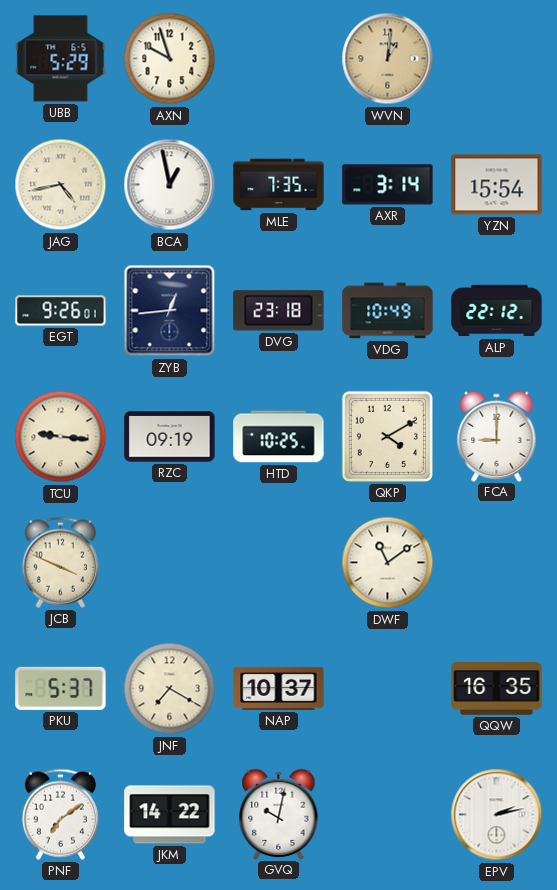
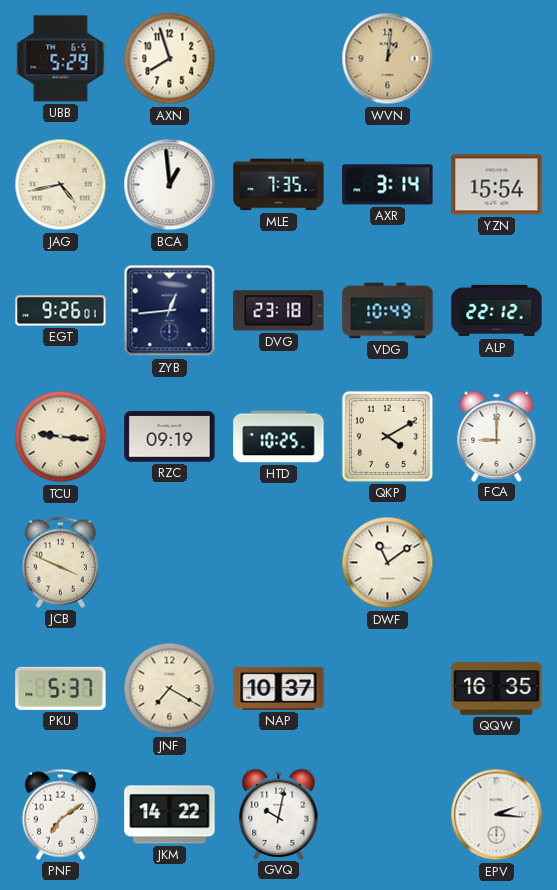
AXN: 9:57 -> 7:57 (170, 59)
BCA: 12:58 -> 12:59 (170, 185)
EPV: 2:13 -> 2:16 (497, 815)
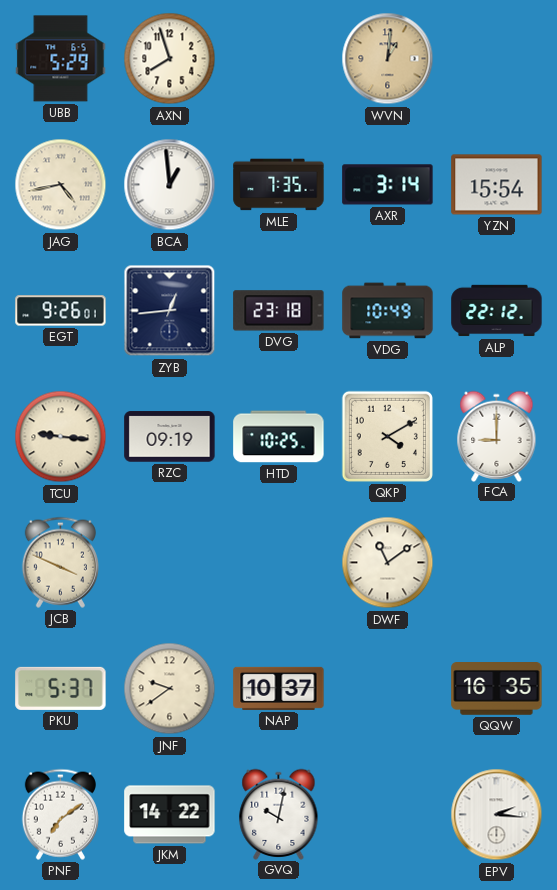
JNF: 7:20 -> 9:39 (170, 689)
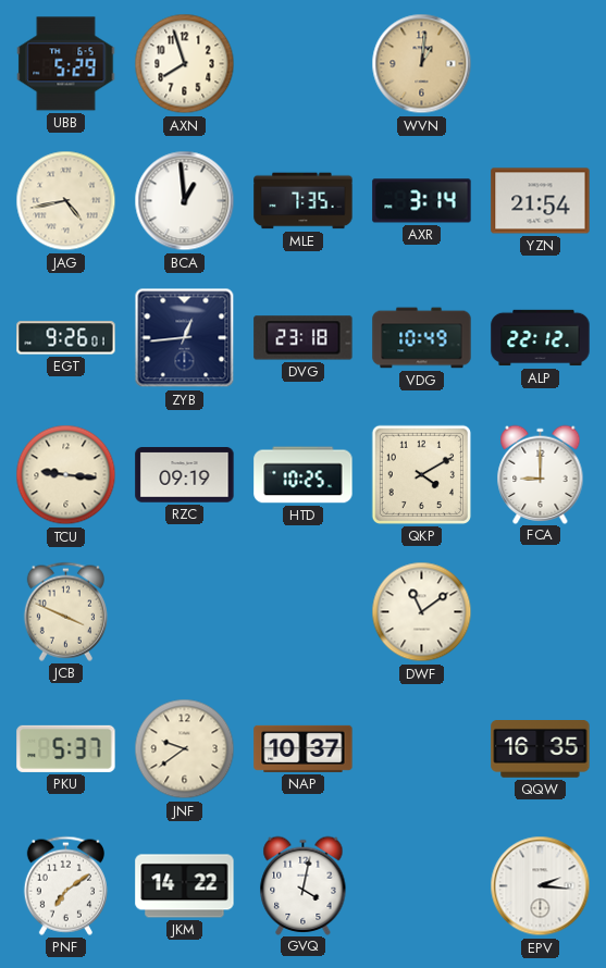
YZN: 15:54 -> 21:54 (541, 201)
GVQ: 10:02 -> 4:02 (304, 885)
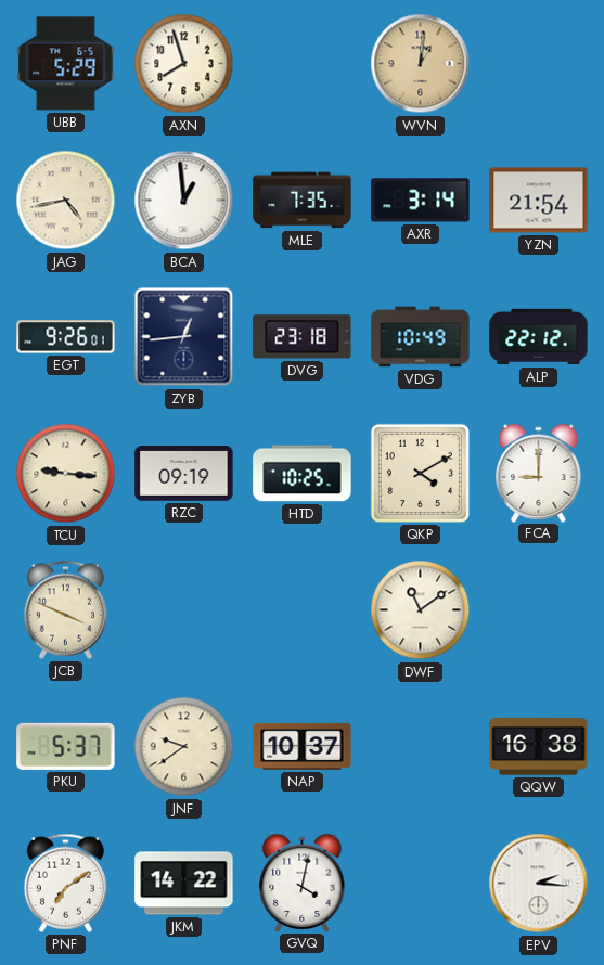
QQW: 16:35 -> 16:38 (539, 747)
